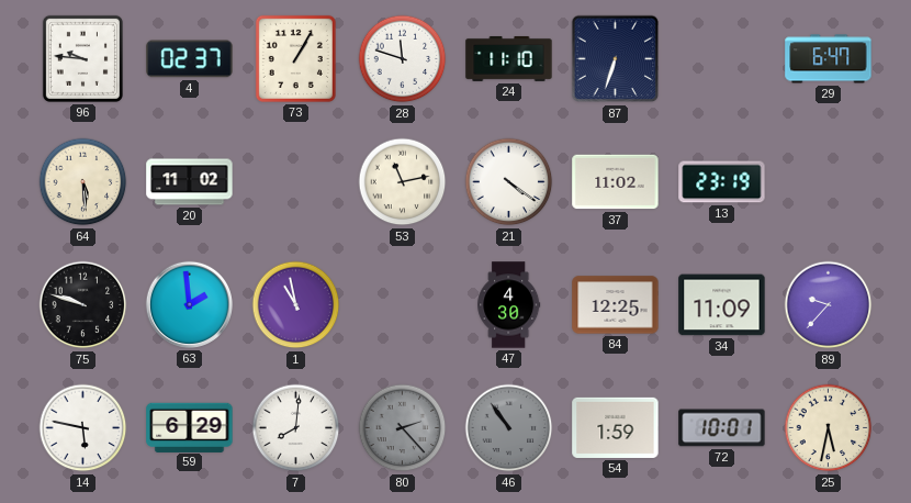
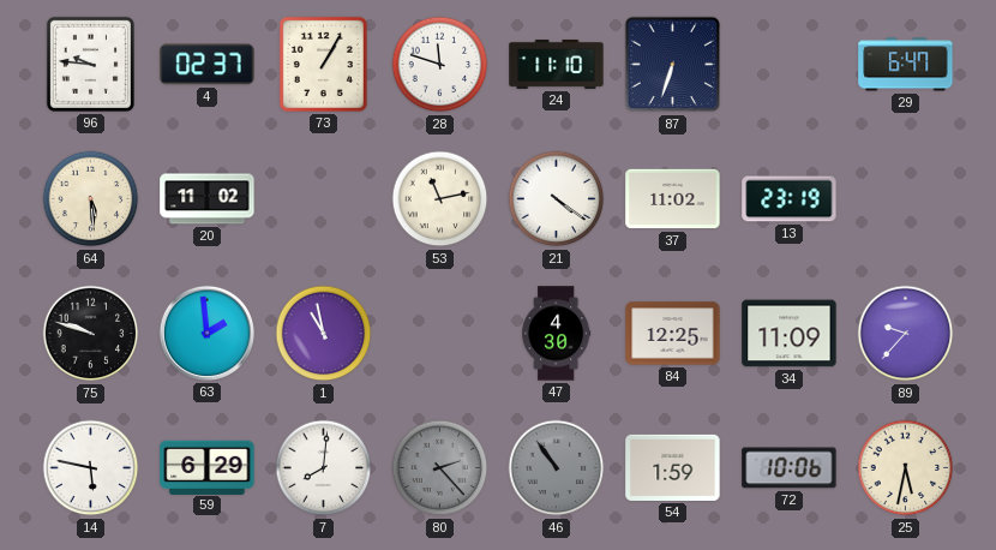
72: 10:01 -> 10:06 (790, 468)
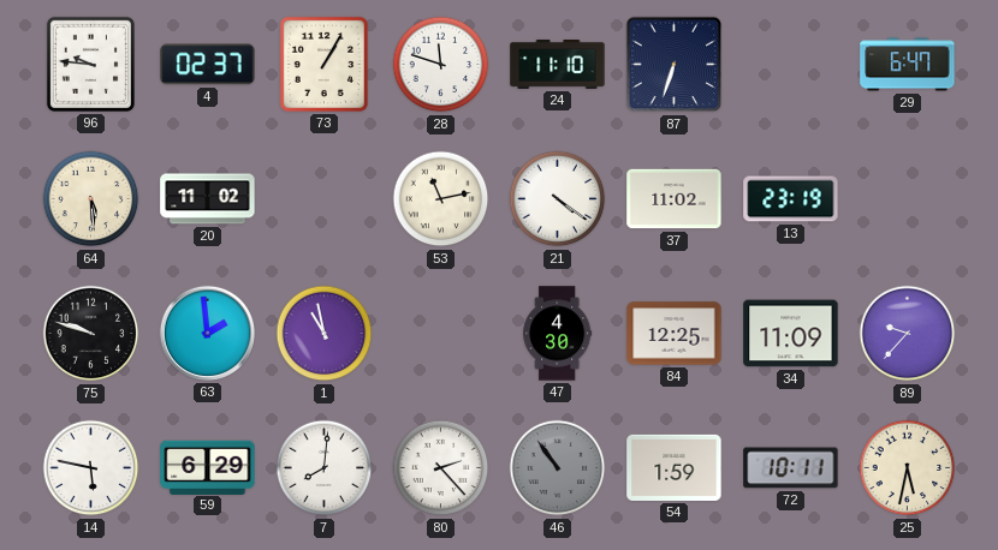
80 dial: grey -> white (441, 468)
72: 10:06 -> 10:11 (791, 468)
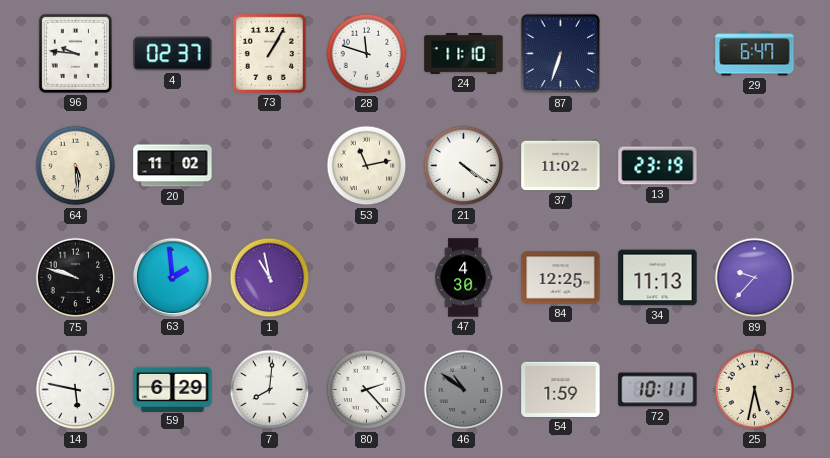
34: 11:09 -> 11:13 (658, 278)
46: 10:54 -> 10:51 (464, 390)
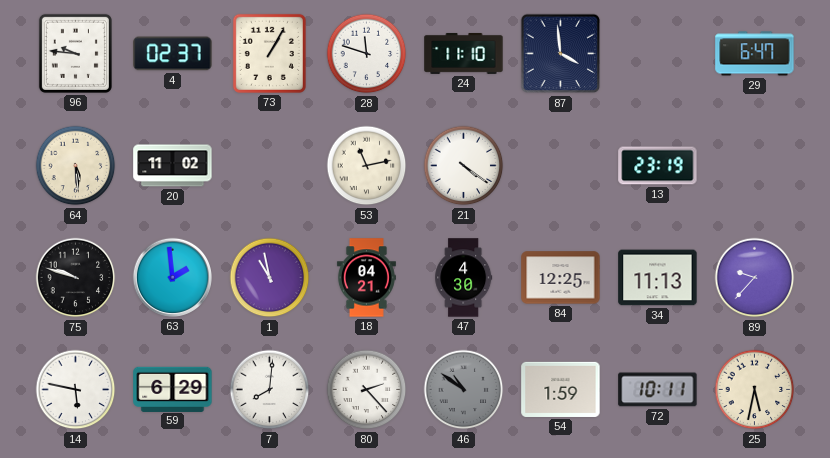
87: 6:33 -> 3:59 (561, 54)
37: 11:02 -> none (561, 166)
18: none -> 04:21 (366, 278)
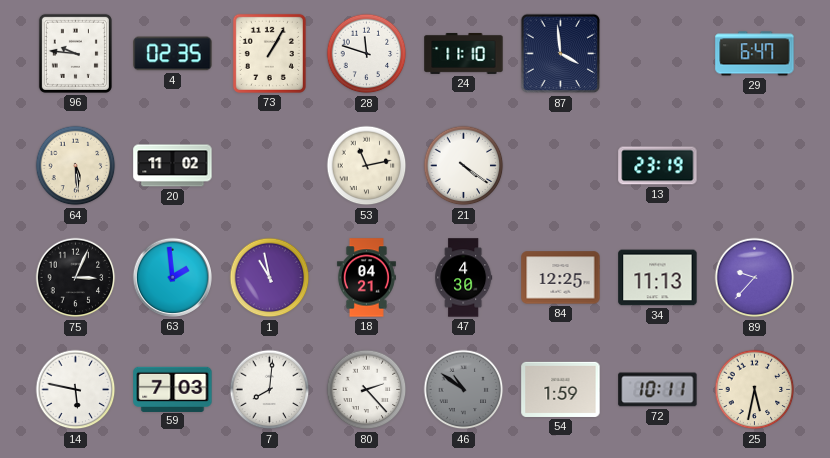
4: 02:37 -> 02:35 (173, 54)
75: 9:48 -> 3:04 (76, 278)
59: 6:29 -> 7:03 (173, 389)
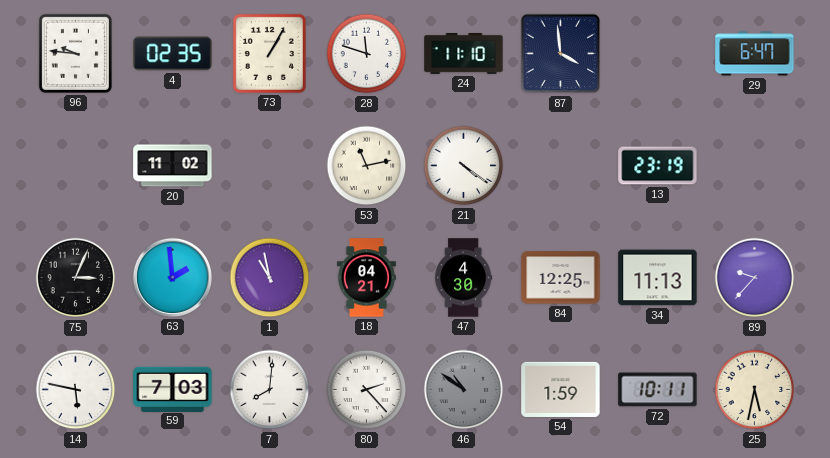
64: 5:29 -> none (76, 166)
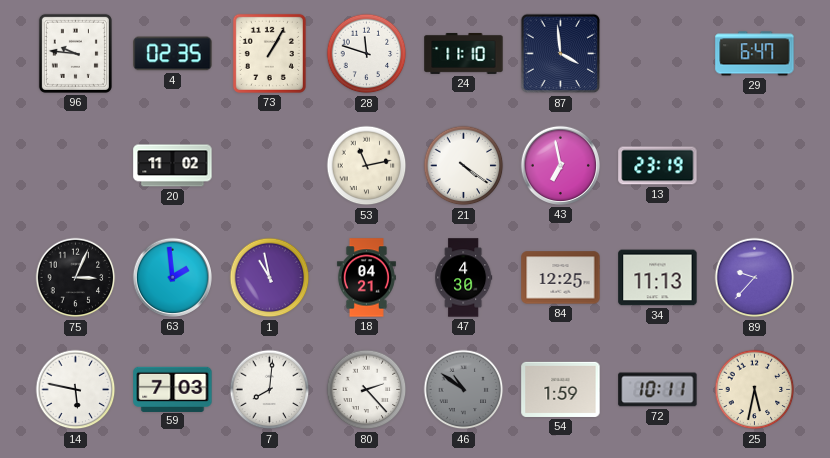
43: none -> 6:58 (560, 165)
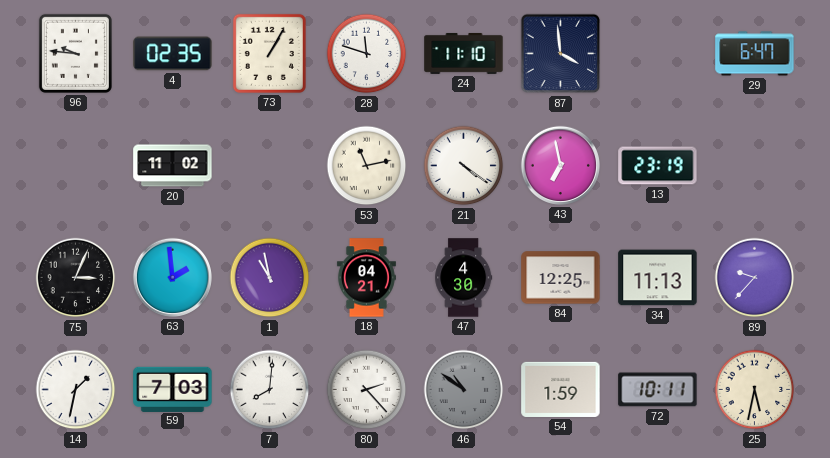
14: 5:47 -> 1:32 (76, 390)
